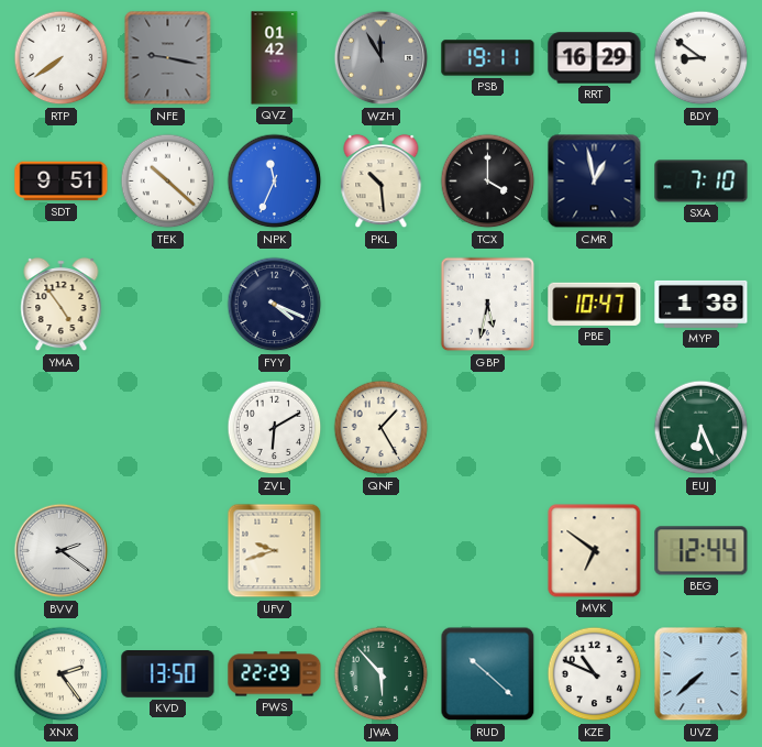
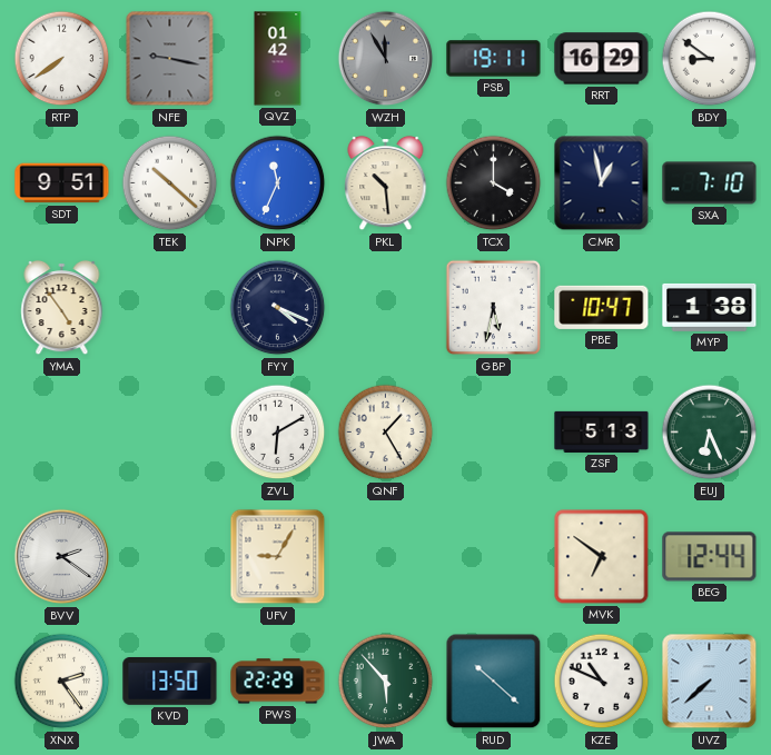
ZSF: none -> 5:13 (602, 431)
UFV: 9:42 -> 9:05 (278, 557)
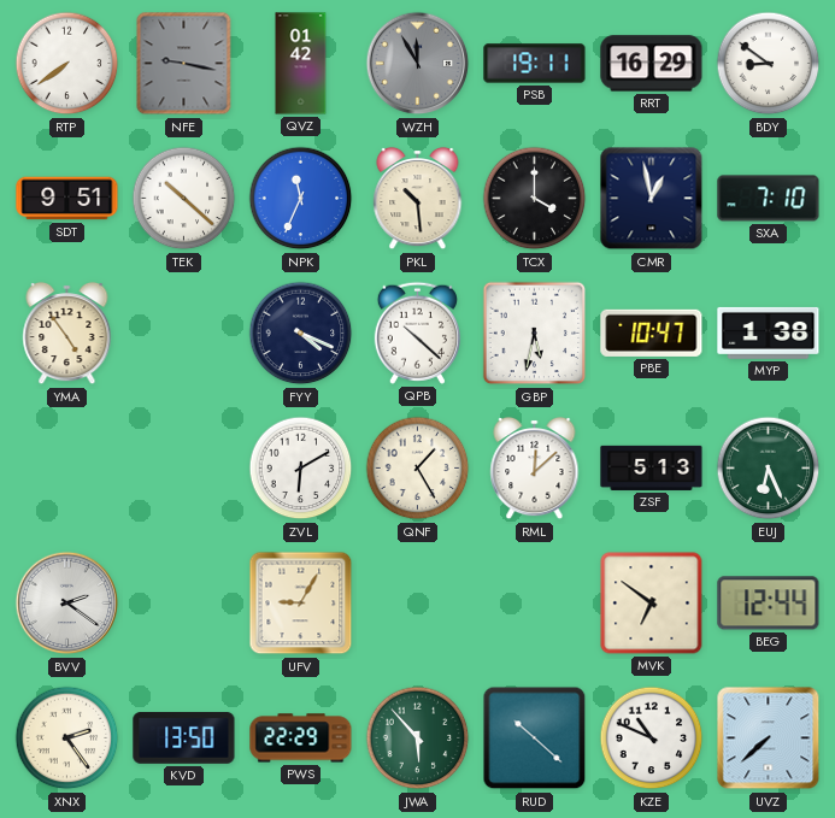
QPB: none -> 10:22 (417, 333)
RML: none -> 12:08 (535, 469)
